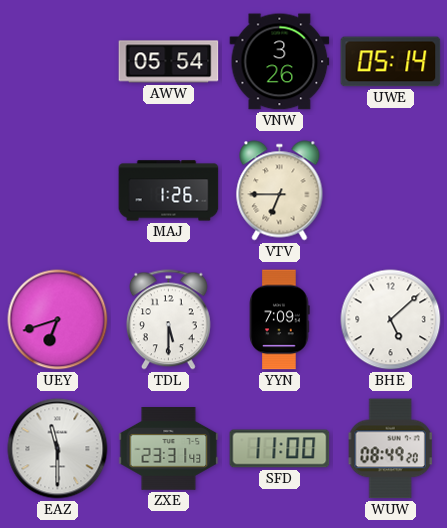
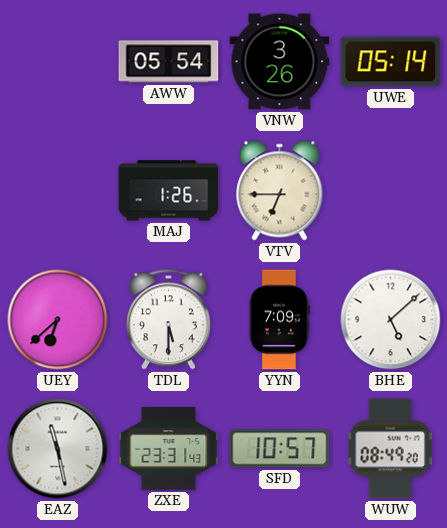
UEY: 6:42 -> 6:38 (58, 320)
EAZ: 11:30 -> 11:28 (58, 449)
SFD: 11:00 -> 10:57 (280, 449)
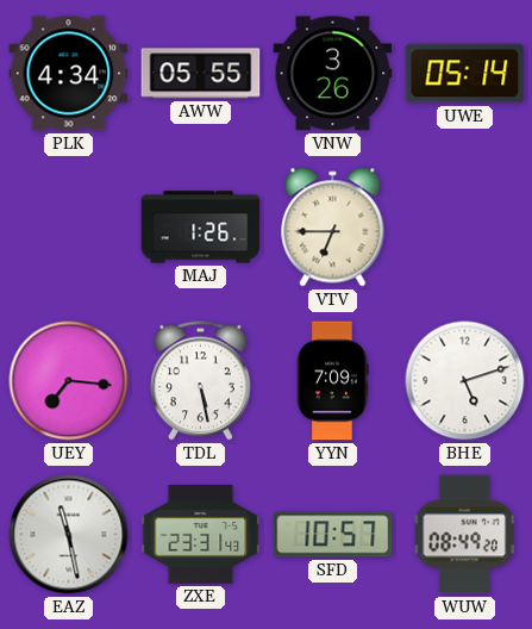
PLK: none -> 4:34 (69, 74)
AWW: 05:54 -> 05:55 (201, 74)
UEY: 6:38 -> 7:16 (69, 381)
TDL: 5:30 -> 5:28 (200, 381)
BHE: 5:08 -> 5:12 (465, 381)
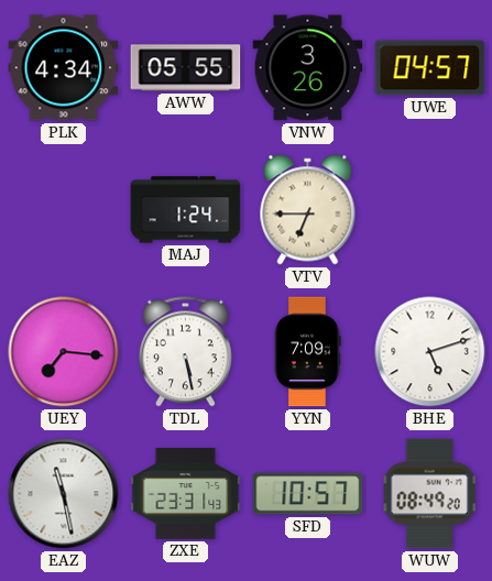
UWE: 05:14 -> 04:57 (430, 68)
MAJ: 1:26 -> 1:24 (186, 210)
